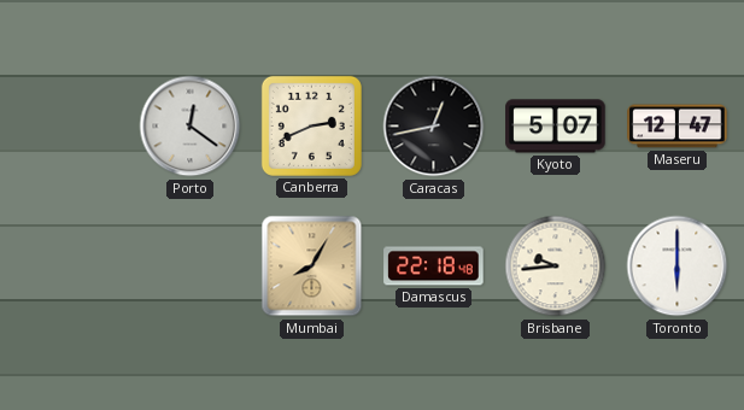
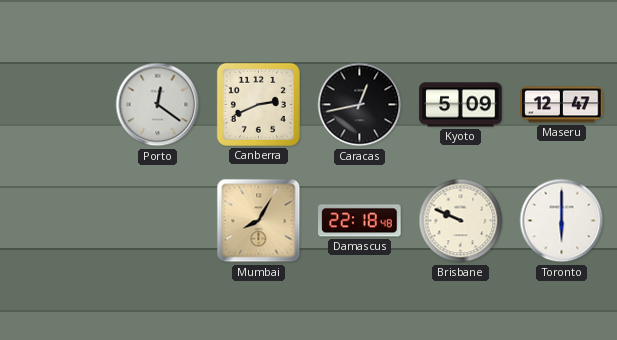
Kyoto: 5:07 -> 5:09 (461, 105)
Brisbane: 9:44 -> 9:49 (461, 221)
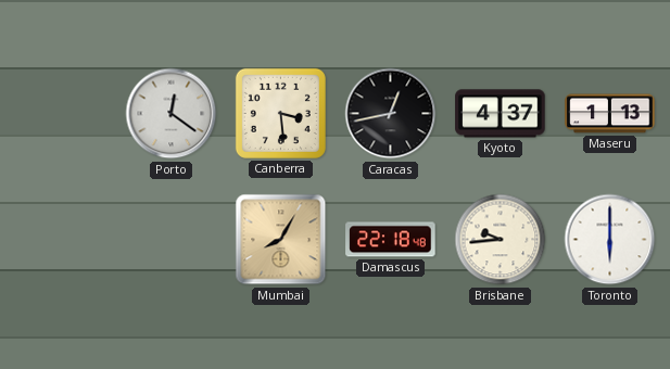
Canberra: 2:41 -> 3:29 (280, 113)
Kyoto: 5:09 -> 4:37 (501, 114)
Maseru: 12:47 -> 1:13 (610, 114)
Brisbane: 9:49 -> 9:44 (501, 240)
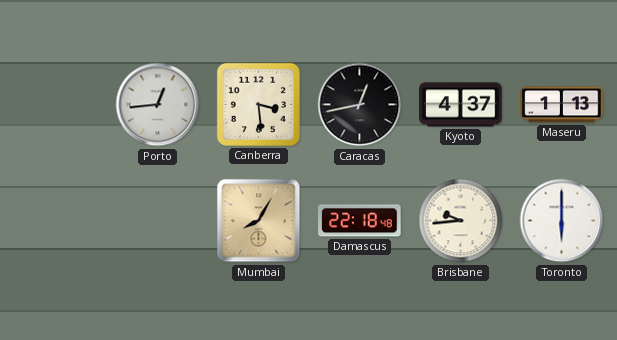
Porto: 12:21 -> 12:44 (158, 105)
